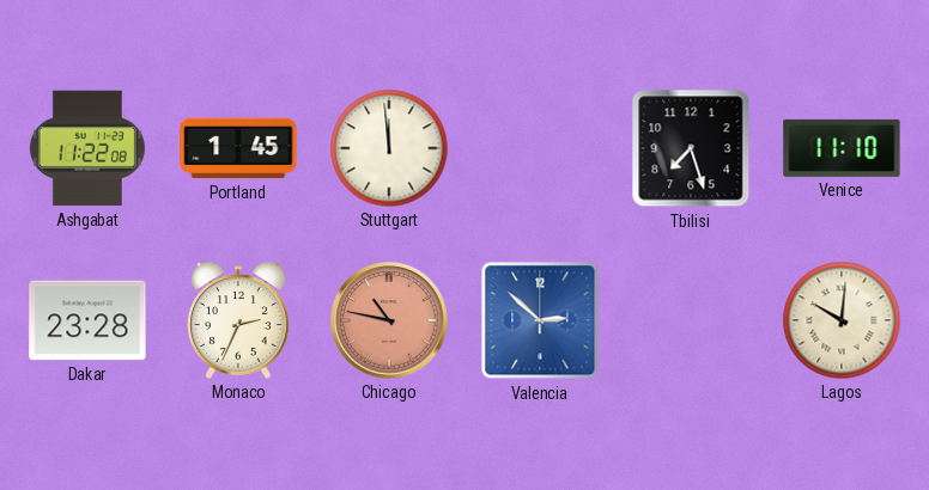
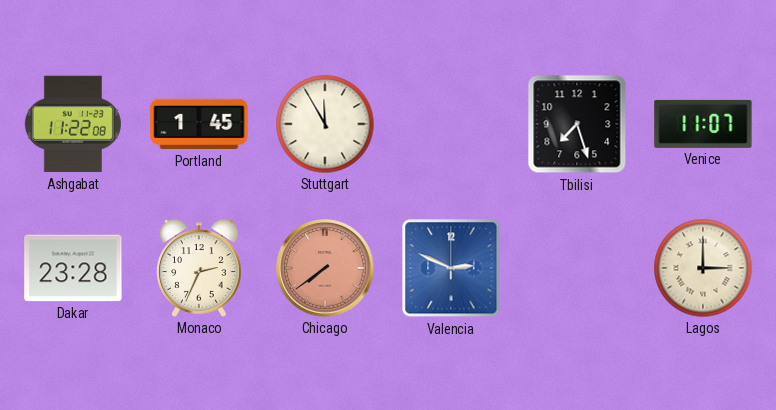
Stuttgart: 11:59 -> 11:55 (325, 124)
Venice: 11:10 -> 11:07 (703, 124)
Chicago: 10:47 -> 7:39 (325, 268)
Valencia: 2:52 -> 2:49 (451, 268)
Lagos: 10:01 -> 3:00 (703, 268)
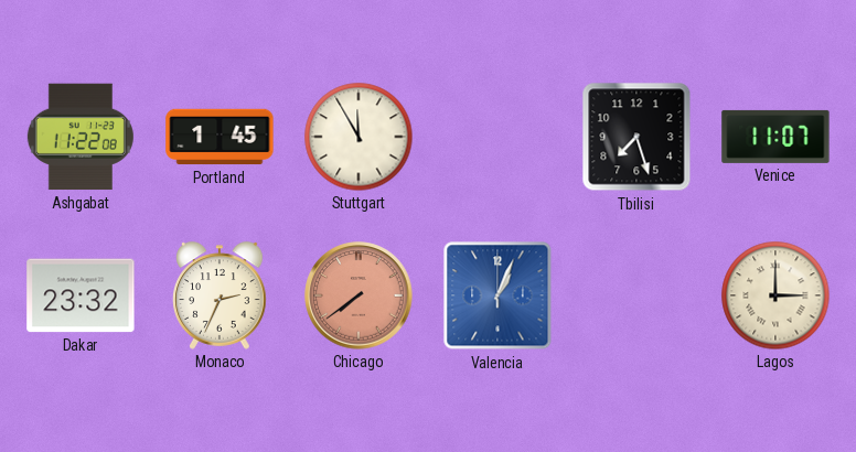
Dakar: 23:28 -> 23:32 (81, 295)
Valencia: 2:49 -> 1:04 (497, 295)
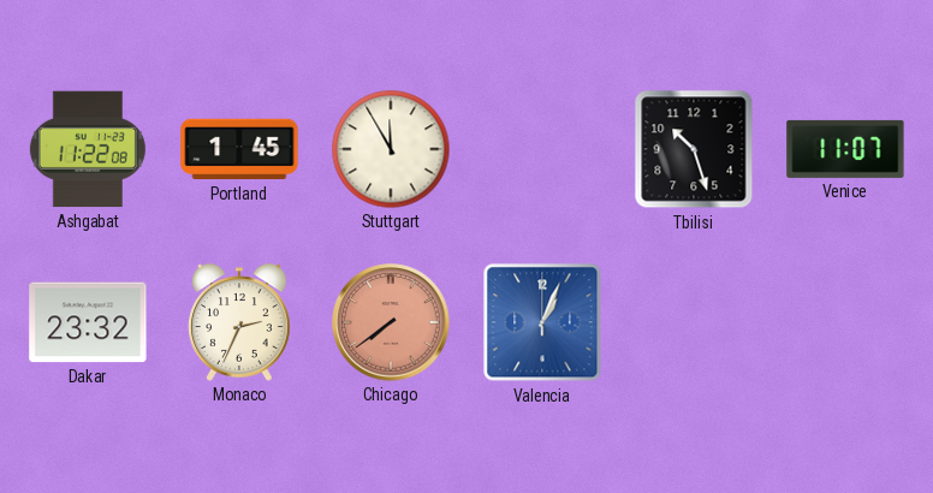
Tbilisi: 7:27 -> 10:27 (694, 149)
Lagos: 3:00 -> none (775, 295)
